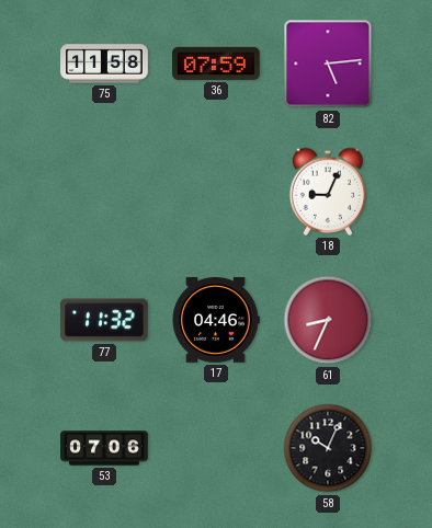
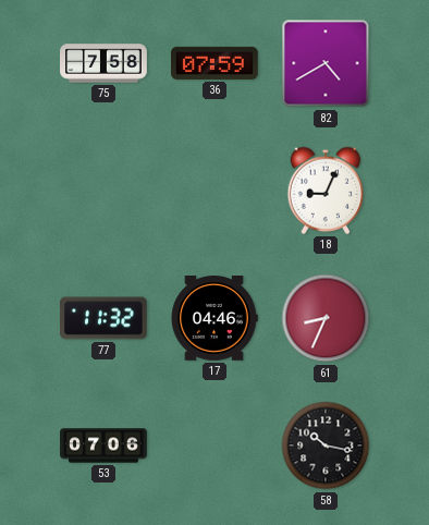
75: 11:58 -> 7:58 (103, 63)
82: 5:14 -> 4:40 (326, 63)
58: 10:04 -> 10:17 (326, 445)
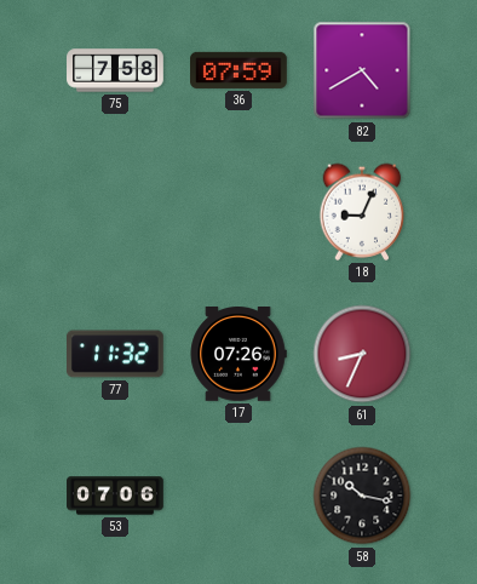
17: 04:46 -> 07:26 (238, 355)
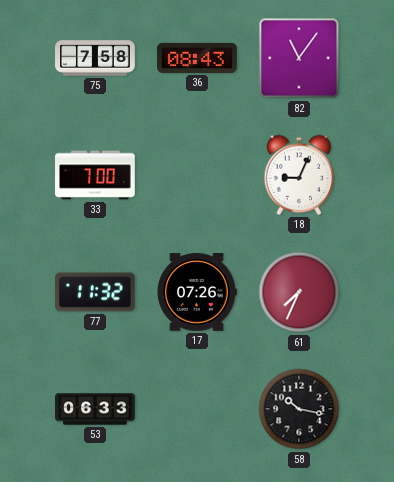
36: 07:59 -> 08:43 (198, 58)
82: 4:40 -> 11:06 (299, 58)
33: none -> 7:00 (95, 175)
61: 8:34 -> 7:34 (299, 292)
53: 07:06 -> 06:33 (95, 409)
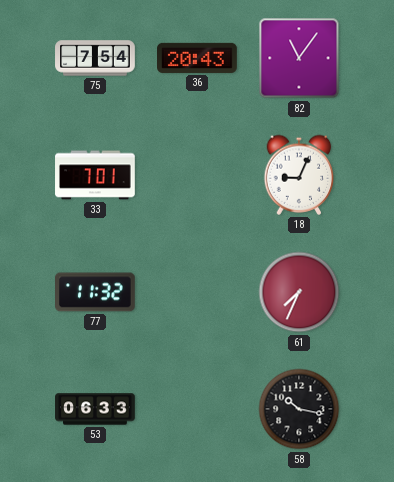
75: 7:58 -> 7:54 (95, 58)
36: 08:43 -> 20:43 (198, 58)
33: 7:00 -> 7:01 (95, 175)
17: 07:26 -> none (197, 293)
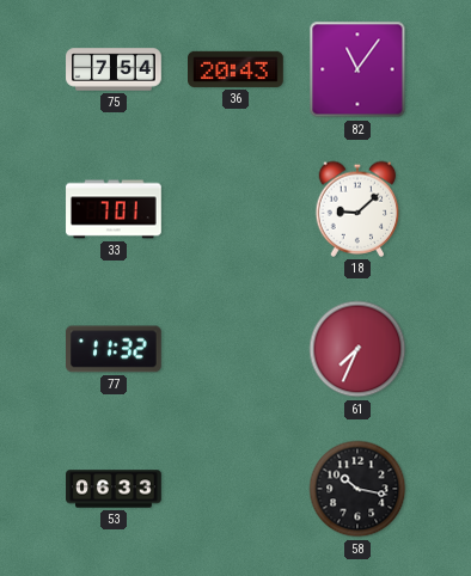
18: 9:04 -> 9:08 (357, 209)
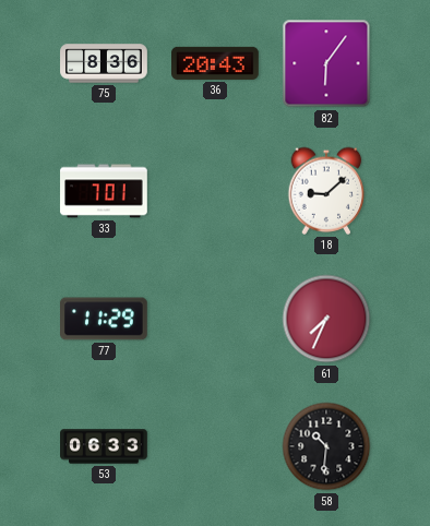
75: 7:54 -> 8:36 (104, 63)
82: 11:06 -> 6:06 (326, 63)
77: 11:32 -> 11:29 (105, 319)
58: 10:17 -> 10:31 (326, 446)
